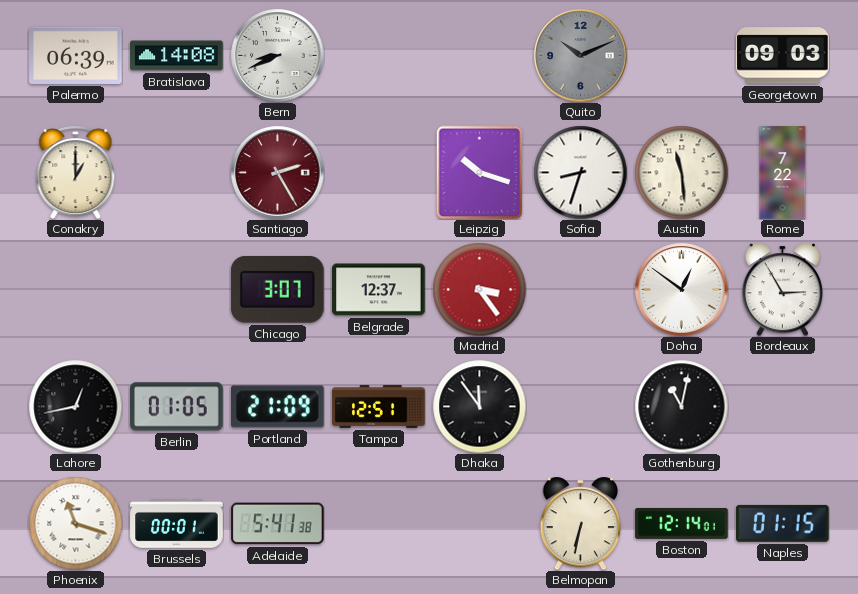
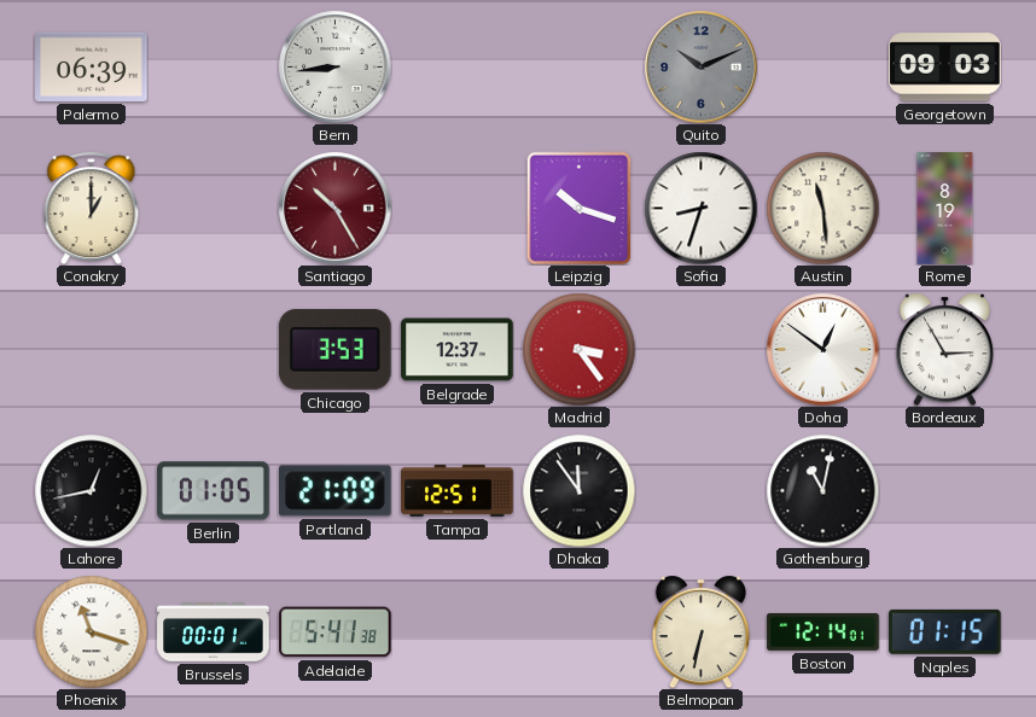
Bratislava: 14:08 -> none (177, 56)
Bern: 8:41 -> 8:44 (334, 66)
Santiago: 2:25 -> 10:25 (334, 208)
Rome: 7:22 -> 8:19 (945, 209)
Chicago: 3:07 -> 3:53 (334, 349)
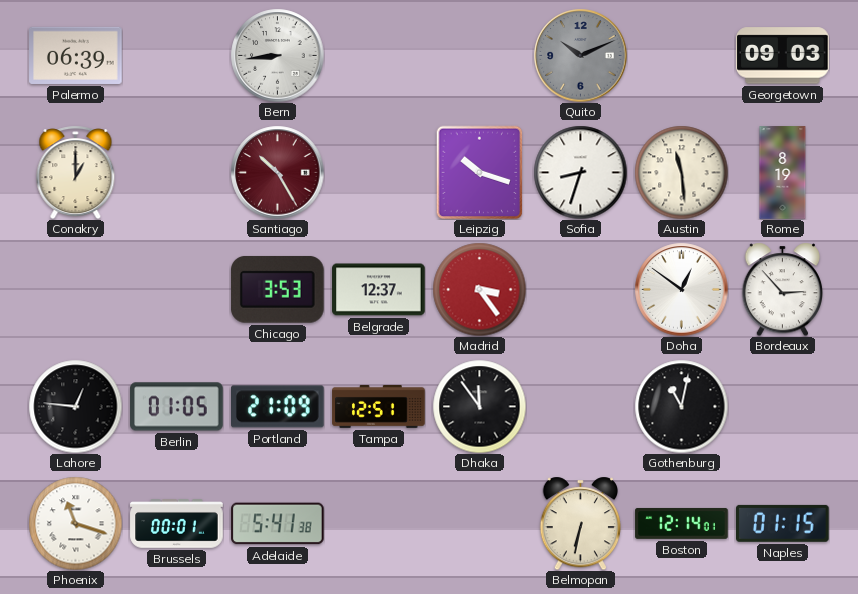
Bordeaux: 2:55 -> 2:53 (782, 289)
Lahore: 12:43 -> 12:46 (75, 406)
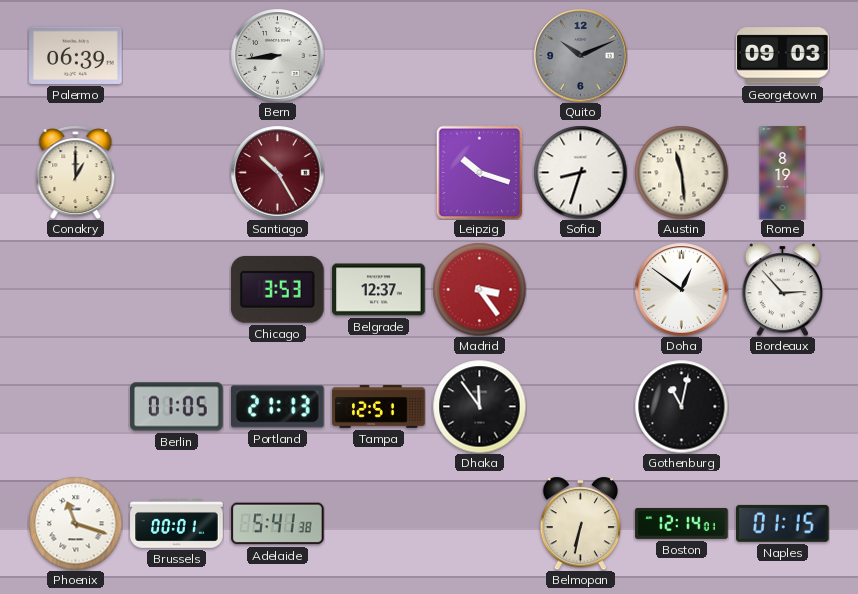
Lahore: 12:46 -> none (75, 406)
Portland: 21:09 -> 21:13 (278, 407)
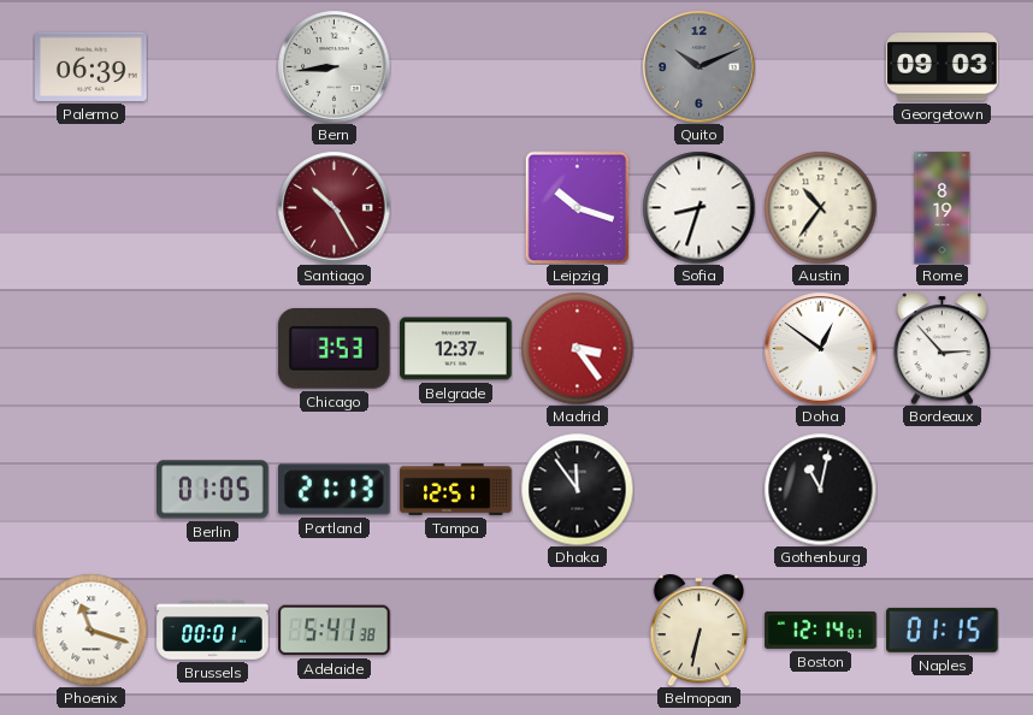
Conakry: 1:00 -> none (76, 172)
Austin: 11:29 -> 10:36 (820, 207)
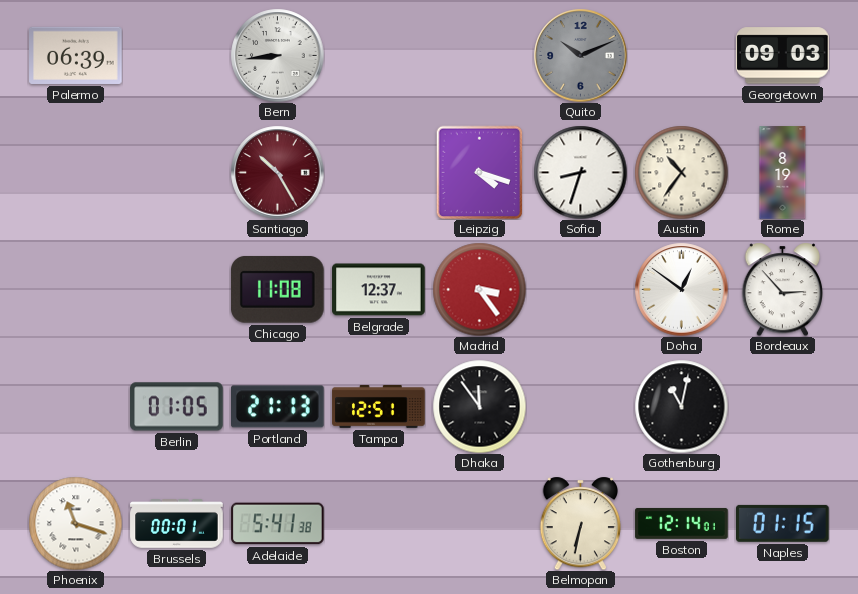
Leipzig: 10:18 -> 4:18 (480, 172)
Chicago: 3:53 -> 11:08 (277, 289)
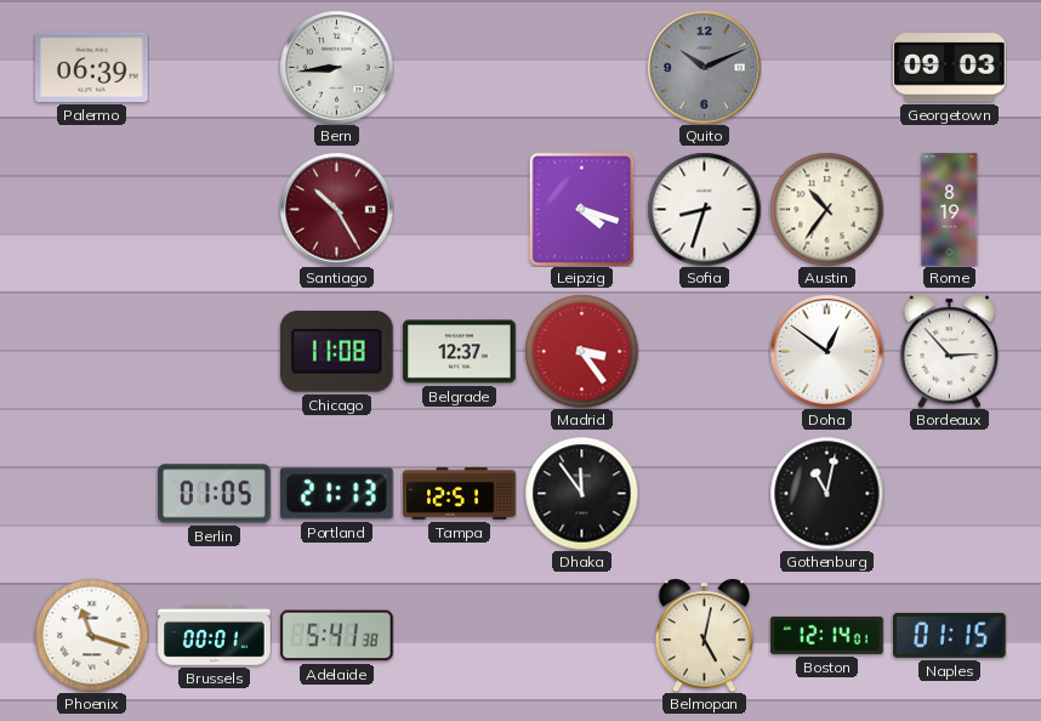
Belmopan: 6:32 -> 5:02 (704, 635)
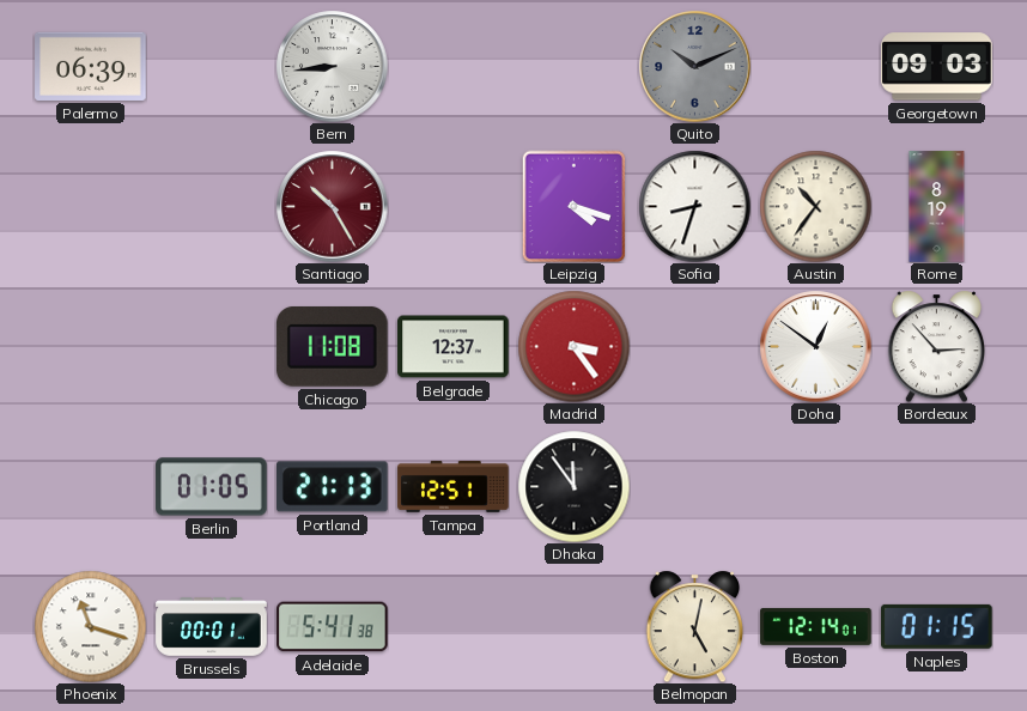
Gothenburg: 11:02 -> none (826, 493)
